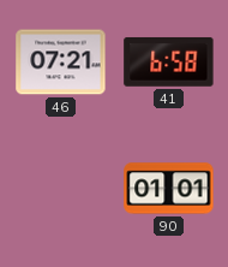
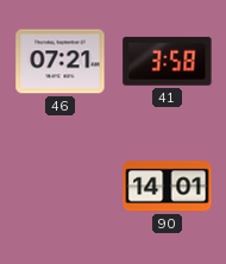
41: 6:58 -> 3:58 (168, 61)
90: 01:01 -> 14:01 (168, 187)
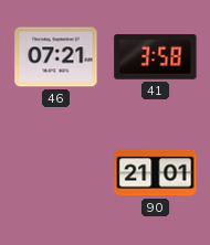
90: 14:01 -> 21:01 (156, 173)
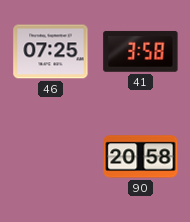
46: 07:21 -> 07:25 (51, 52)
90: 21:01 -> 20:58 (141, 157)
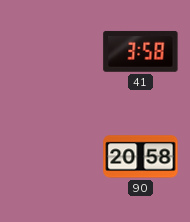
46: 07:25 -> none (51, 52)
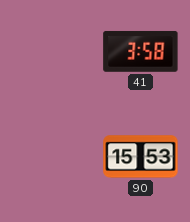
90: 20:58 -> 15:53 (141, 157)
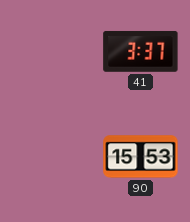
41: 3:58 -> 3:37 (141, 51)
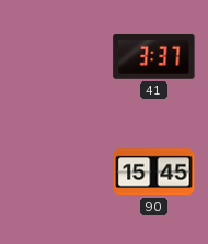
90: 15:53 -> 15:45 (154, 173)
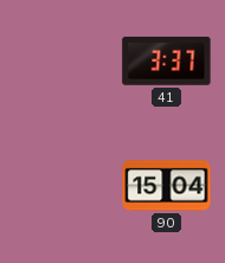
90: 15:45 -> 15:04 (167, 186)
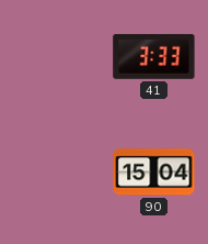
41: 3:37 -> 3:33 (154, 56)
